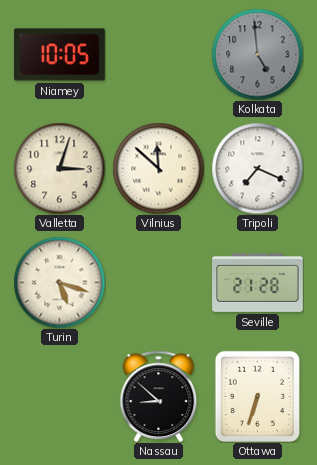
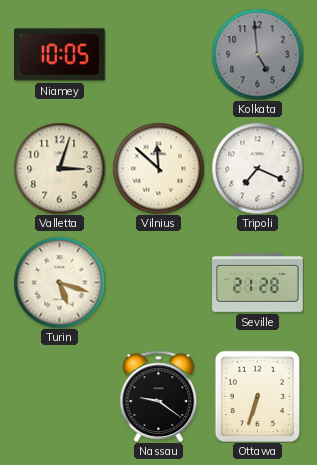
Nassau: 8:52 -> 9:21 (159, 396)
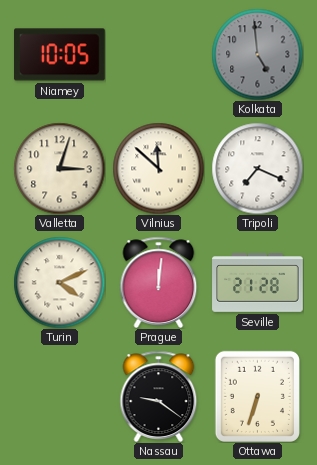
Turin: 5:18 -> 4:11 (59, 282)
Prague: none -> 12:01 (159, 282)
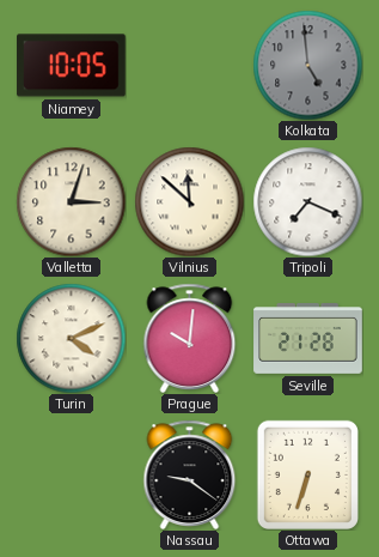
Prague: 12:01 -> 10:01 (190, 338)
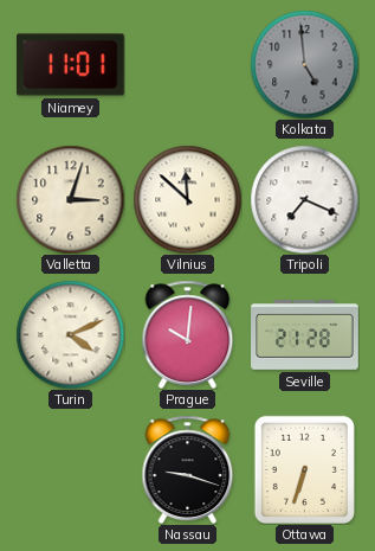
Niamey: 10:05 -> 11:01 (71, 65)
Nassau: 9:21 -> 9:18 (188, 469)
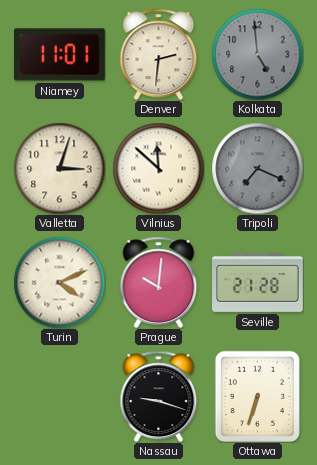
Denver: none -> 2:31 (159, 54)
Tripoli dial: white -> grey (257, 168)
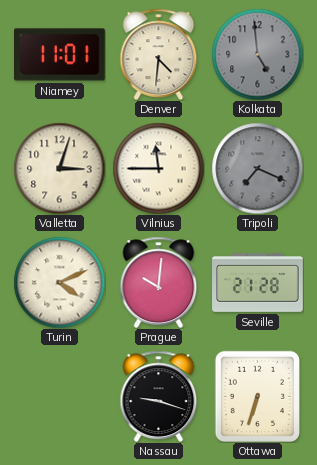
Denver: 2:31 -> 4:31 (159, 54)
Vilnius: 11:52 -> 11:45 (158, 168)
